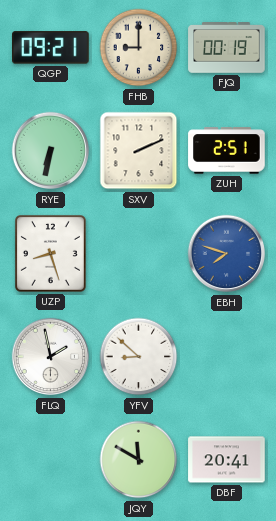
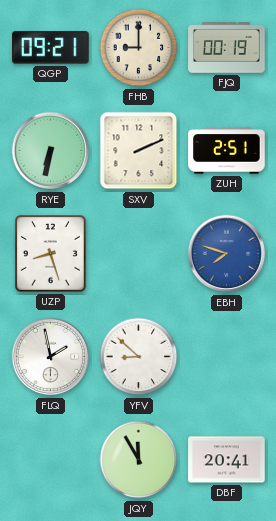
JQY: 11:50 -> 11:55 (139, 460)
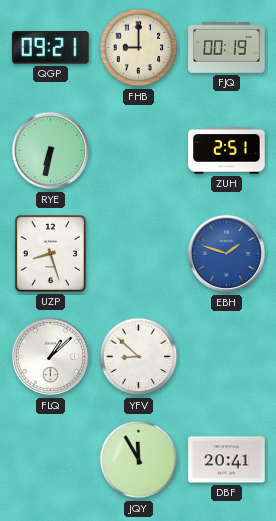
SXV: 2:11 -> none (139, 151)
EBH: 7:48 -> 1:48 (227, 254)
FLQ: 1:58 -> 1:08 (51, 357)
